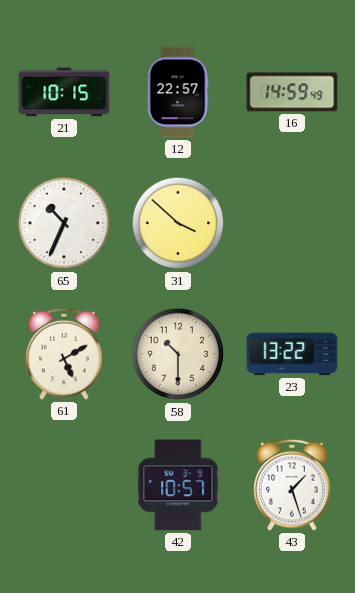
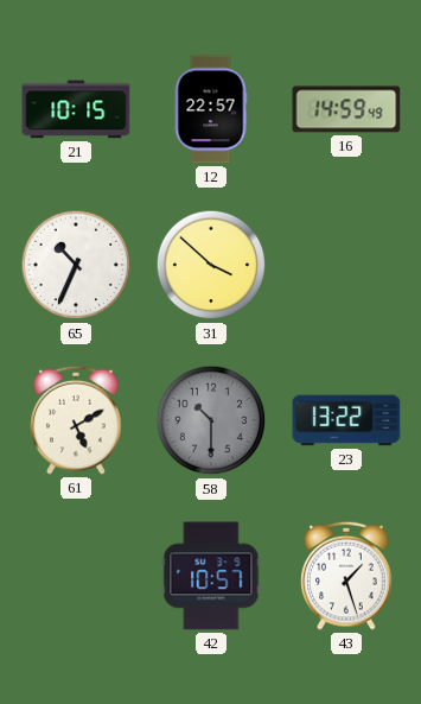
58 dial: cream -> grey (211, 420)
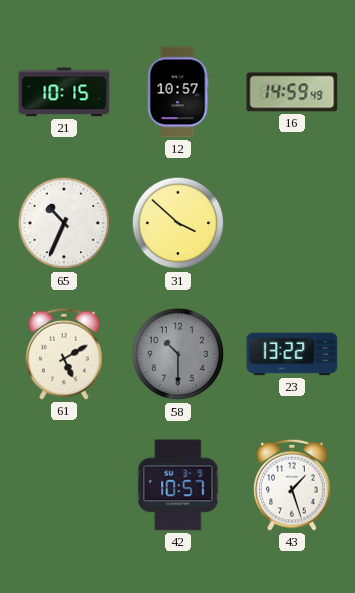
12: 22:57 -> 10:57 (178, 92)
